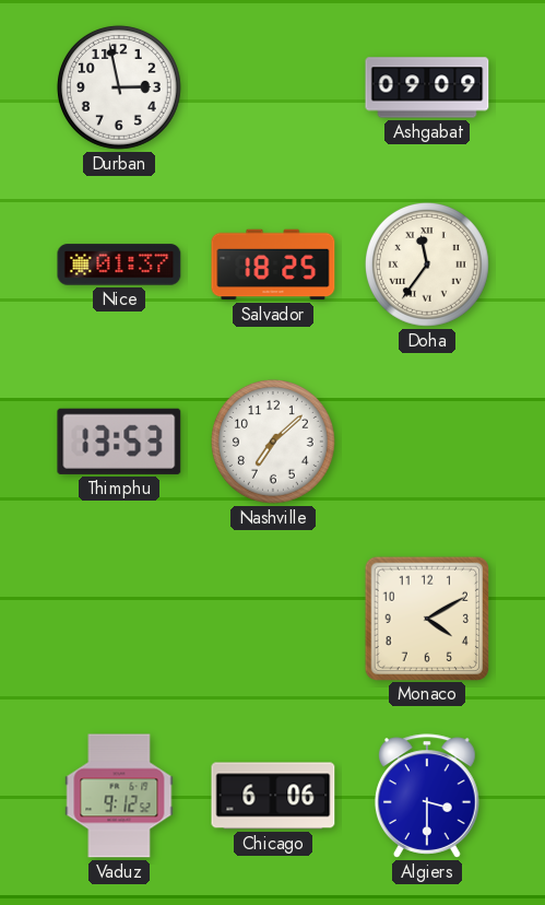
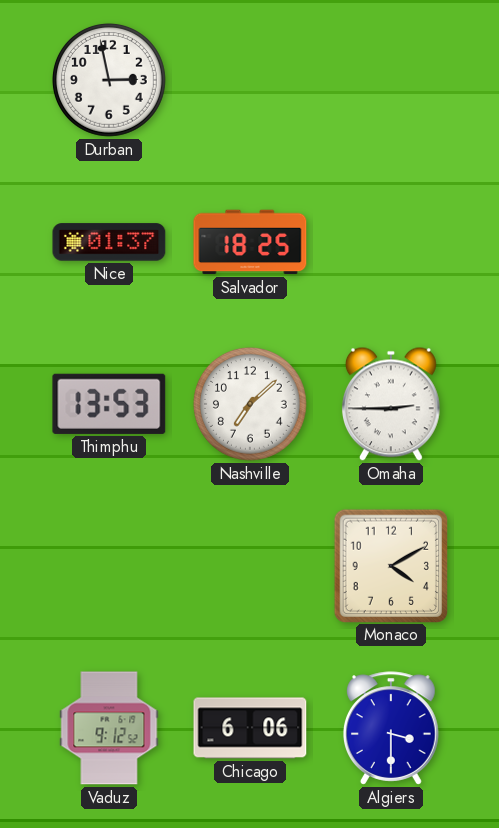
Ashgabat: 09:09 -> none (427, 87)
Doha: 11:36 -> none (427, 265)
Omaha: none -> 2:45 (391, 404)
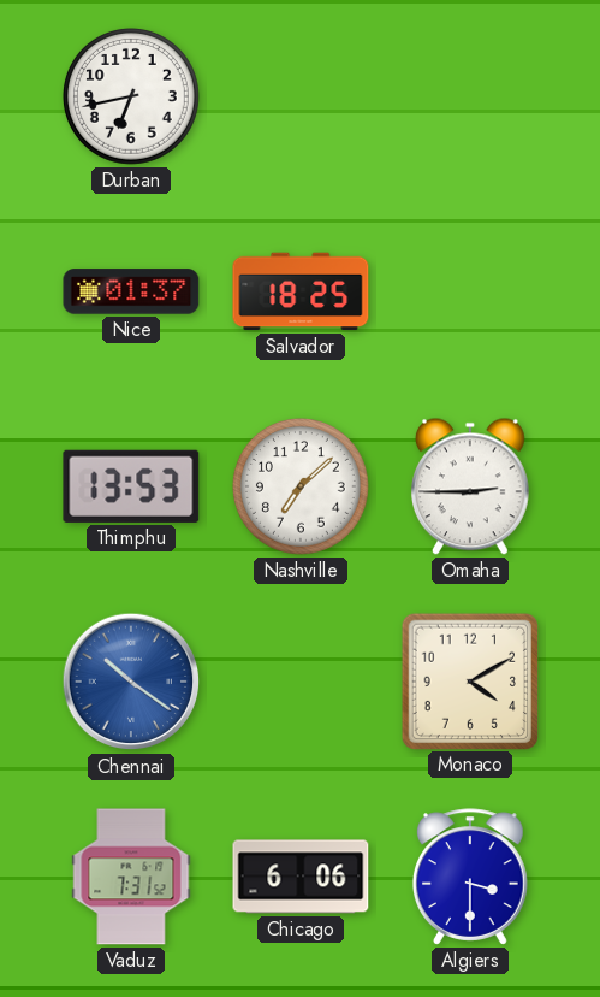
Durban: 2:58 -> 6:43 (131, 96)
Chennai: none -> 10:21 (131, 682)
Vaduz: 9:12 -> 7:31 (131, 877)
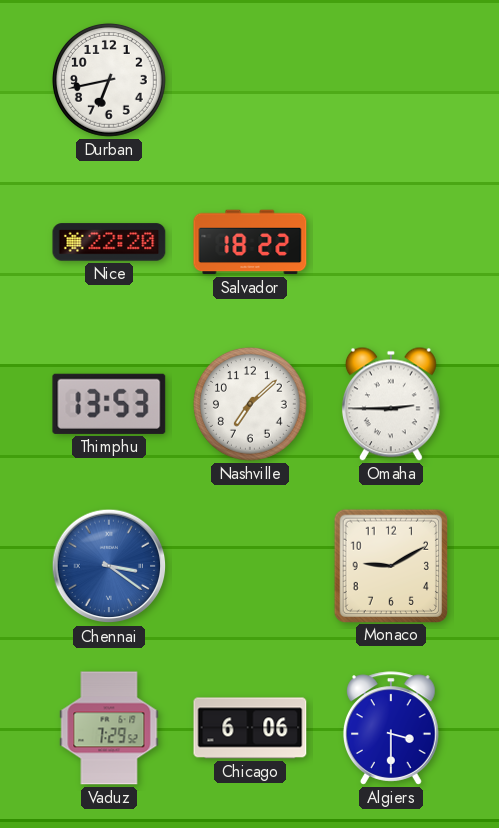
Nice: 01:37 -> 22:20 (109, 242)
Salvador: 18:25 -> 18:22 (250, 242)
Chennai: 10:21 -> 3:21 (109, 566)
Monaco: 4:10 -> 9:10 (390, 565)
Vaduz: 7:31 -> 7:29 (109, 728)
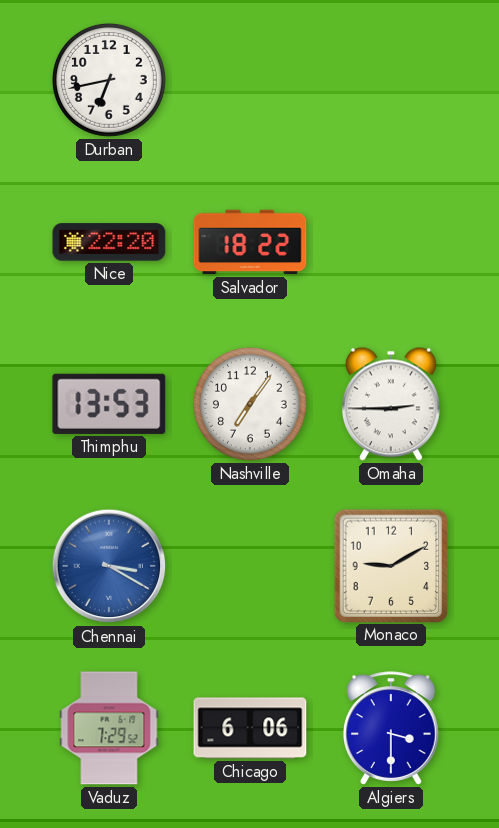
Nashville: 7:08 -> 7:06 (250, 404)
Chennai: 3:21 -> 3:20 (109, 566)
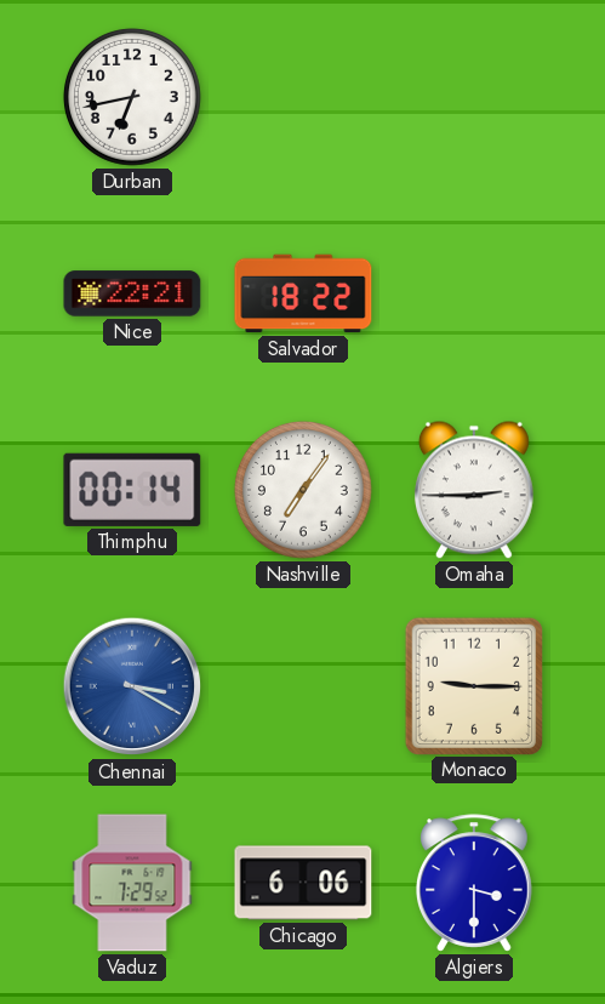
Nice: 22:20 -> 22:21 (132, 293)
Thimphu: 13:53 -> 00:14 (132, 490)
Monaco: 9:10 -> 9:15 (473, 685)
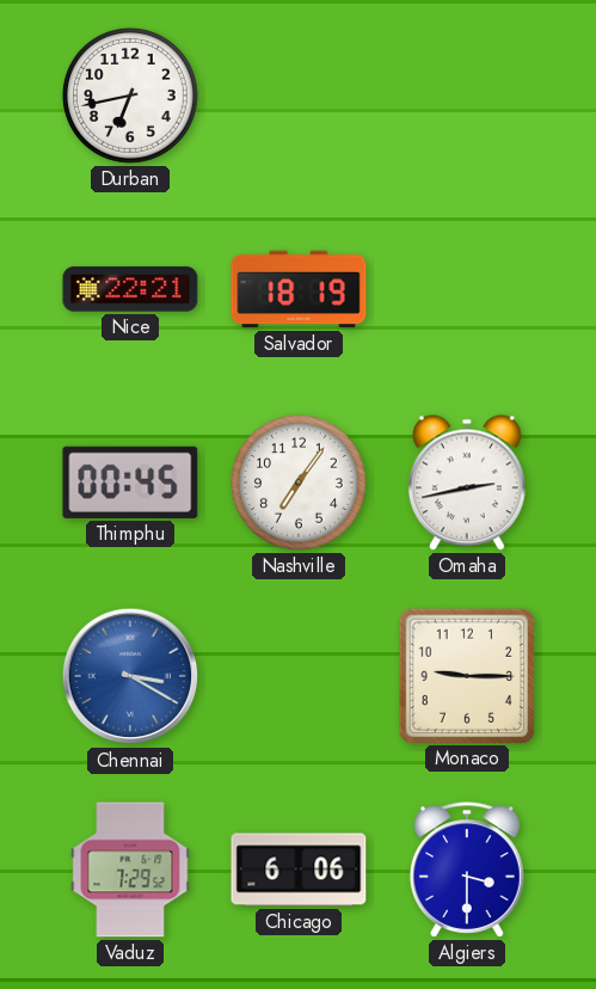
Salvador: 18:22 -> 18:19 (299, 289)
Thimphu: 00:14 -> 00:45 (130, 483)
Omaha: 2:45 -> 2:43 (467, 483)
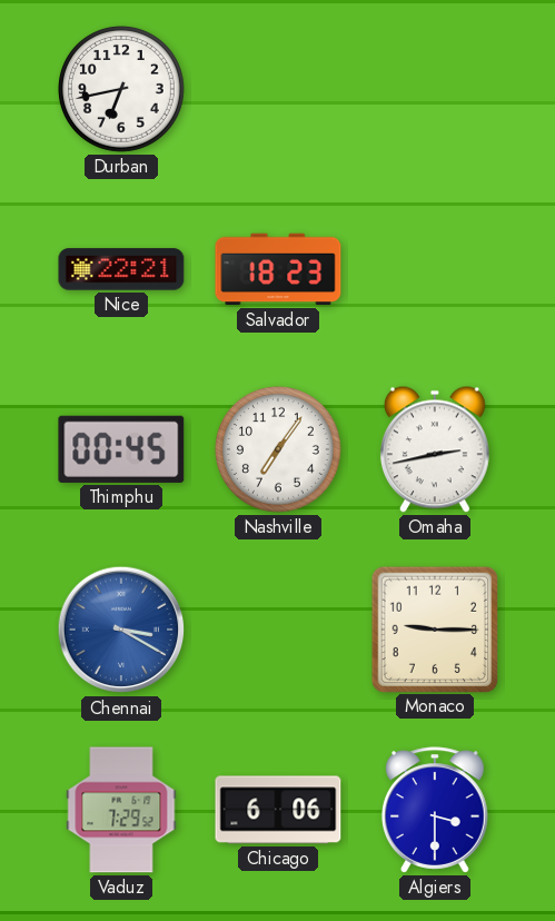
Salvador: 18:19 -> 18:23 (278, 269)
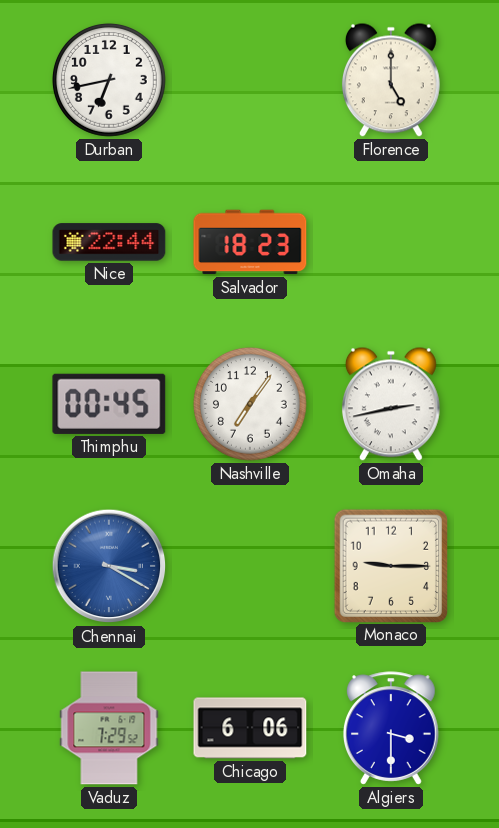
Florence: none -> 5:00 (391, 80)
Nice: 22:21 -> 22:44 (109, 242)
